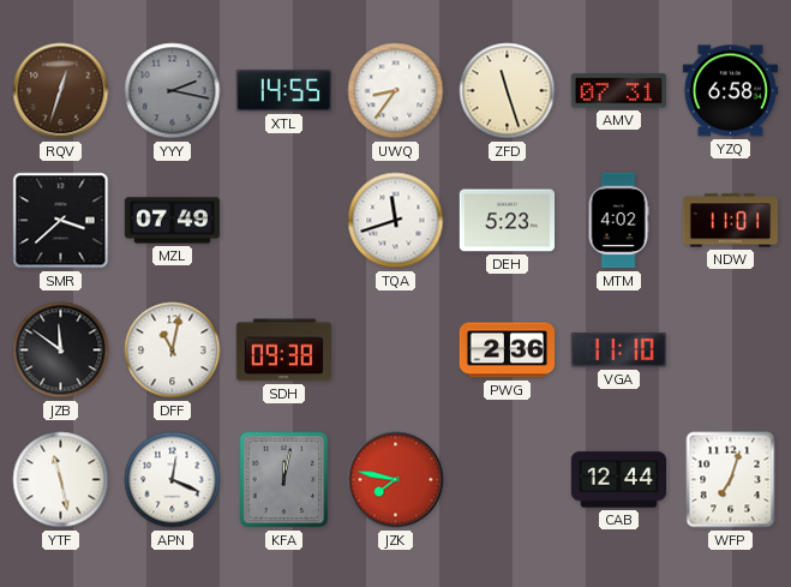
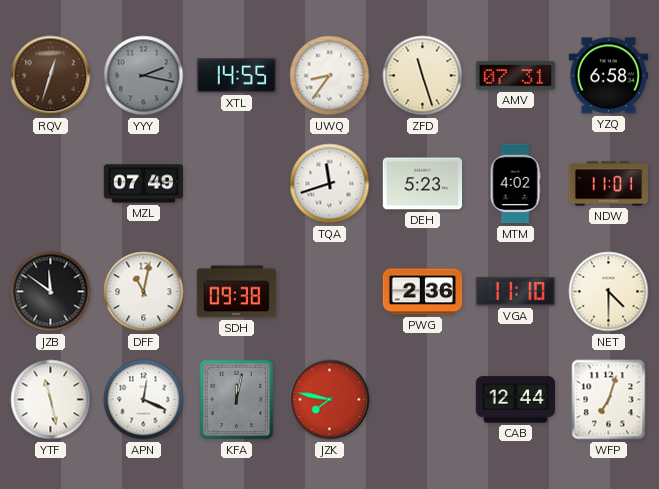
SMR: 3:38 -> none (61, 221)
NET: none -> 4:30 (609, 292)
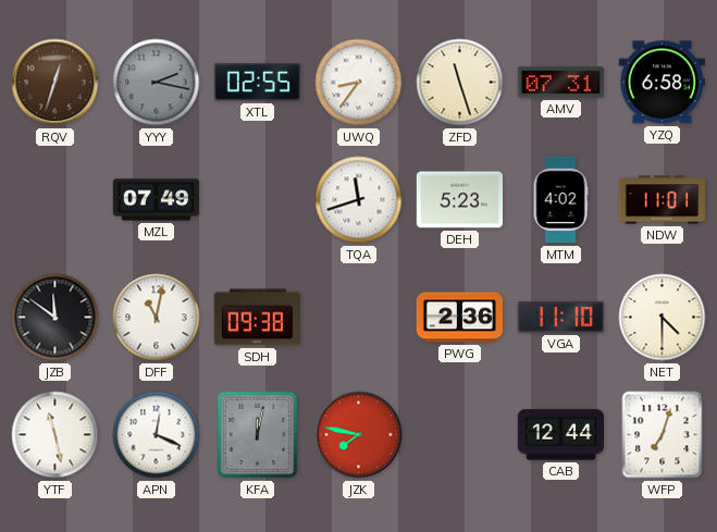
XTL: 14:55 -> 02:55 (257, 83)
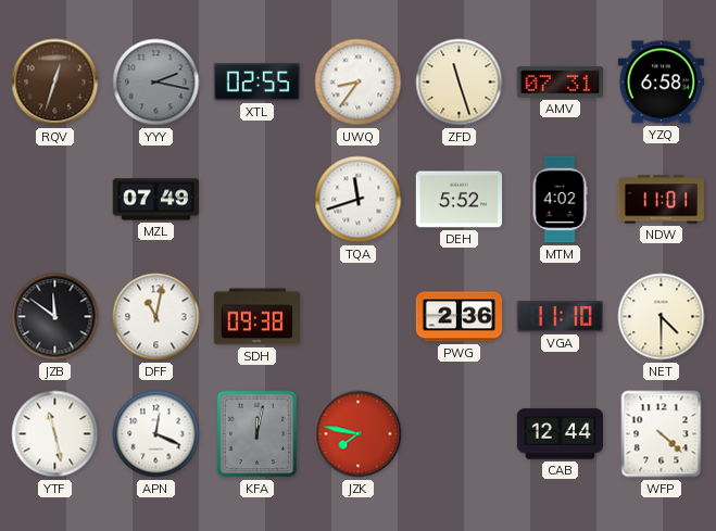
DEH: 5:23 -> 5:52 (460, 200)
WFP: 7:03 -> 4:22 (662, 434)
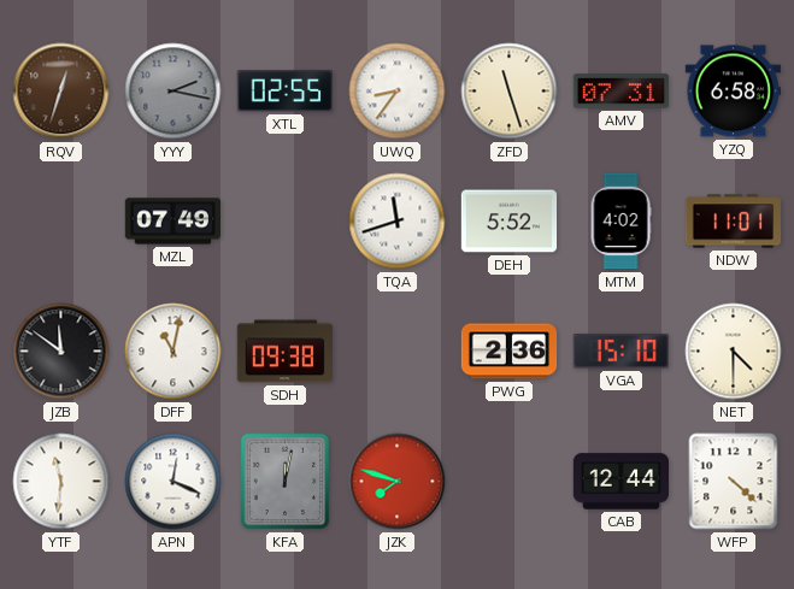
VGA: 11:10 -> 15:10 (621, 352)
YTF: 11:28 -> 11:31 (61, 482)
JZK: 7:47 -> 7:48 (398, 482)
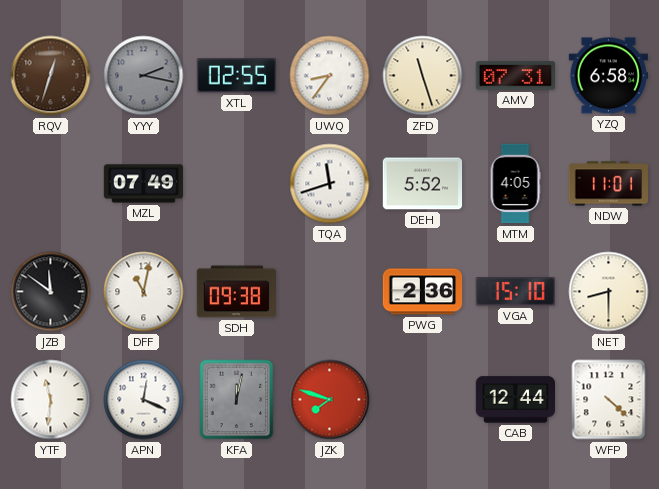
MTM: 4:02 -> 4:05 (515, 184)
NET: 4:30 -> 8:30 (609, 292)
